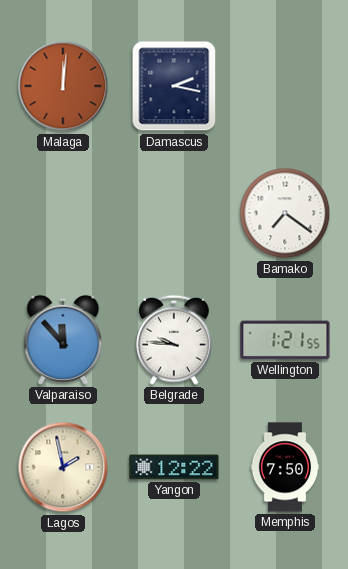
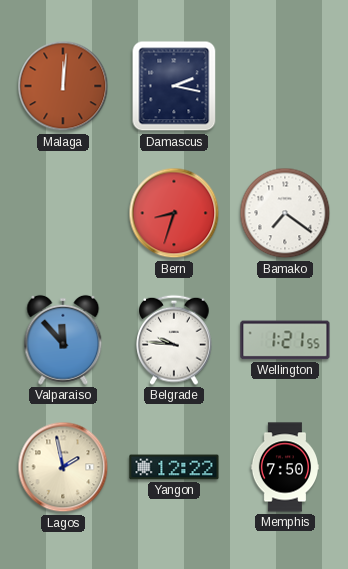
Bern: none -> 8:33 (174, 213)
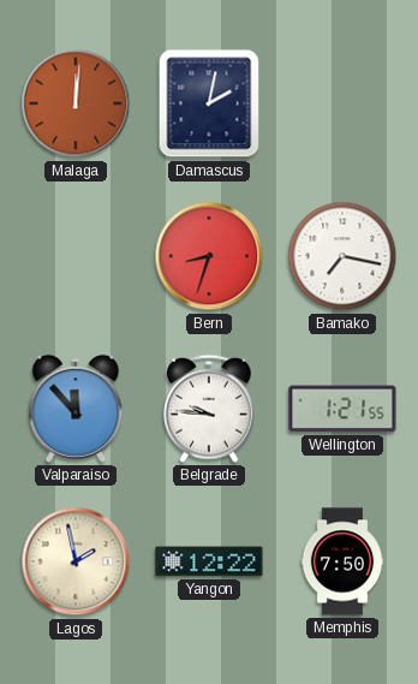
Damascus: 2:17 -> 2:02 (209, 103)
Bamako: 7:21 -> 7:17 (342, 256)
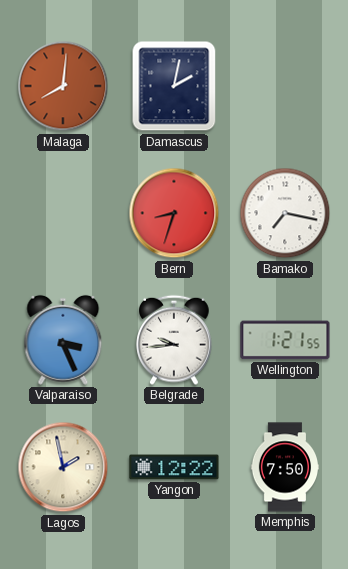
Malaga: 12:01 -> 8:01 (63, 86)
Valparaiso: 11:53 -> 3:26 (63, 340)
Belgrade: 9:46 -> 9:44 (174, 340)
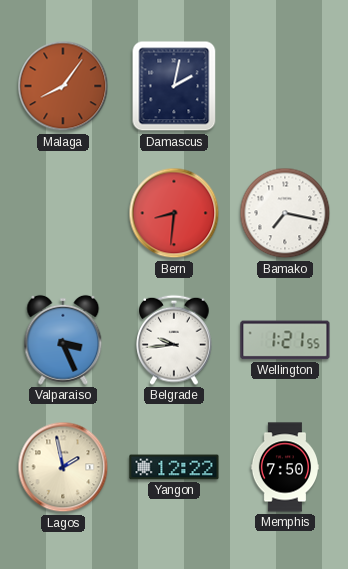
Malaga: 8:01 -> 8:06 (63, 86)
Bern: 8:33 -> 8:31 (174, 213)
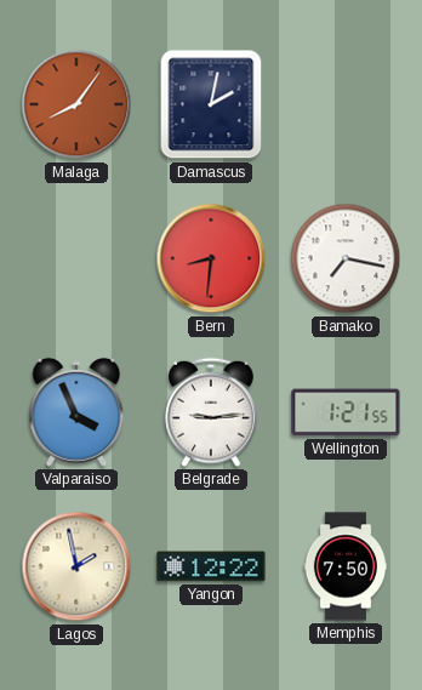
Valparaiso: 3:26 -> 3:56 (76, 412)
Belgrade: 9:44 -> 9:14 (211, 412)
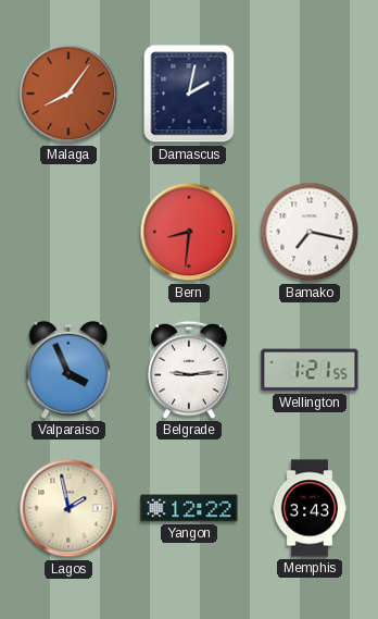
Memphis: 7:50 -> 3:43 (308, 508)
